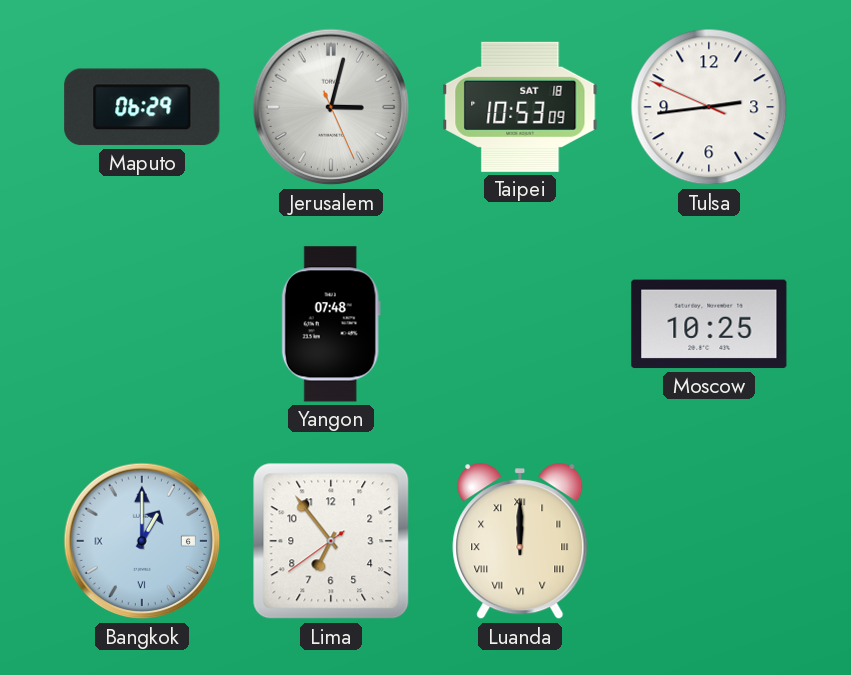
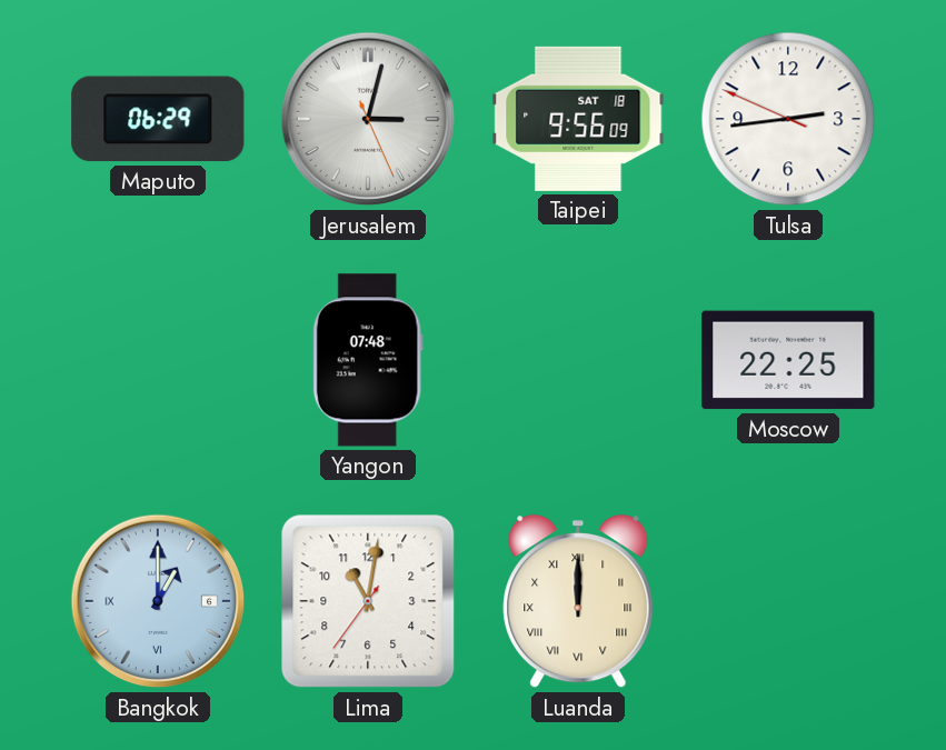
Taipei: 10:53 -> 9:56 (578, 119)
Moscow: 10:25 -> 22:25 (788, 360)
Lima: 6:53 -> 11:01 (368, 601)
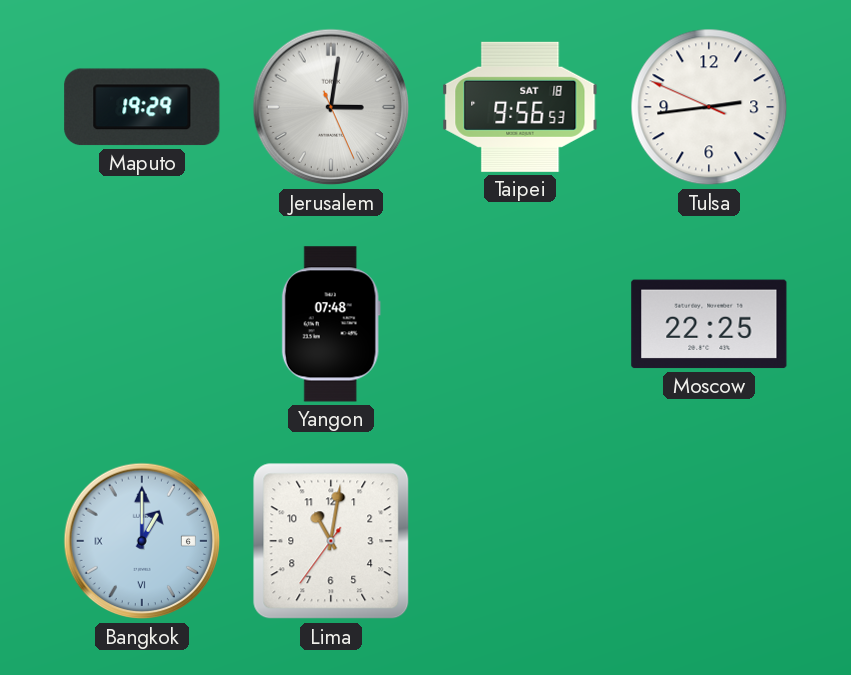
Maputo: 06:29 -> 19:29 (142, 107)
Jerusalem: 3:02 -> 3:01 (331, 107)
Taipei: 9:56:09 -> 9:56:53 (520, 107)
Luanda: 12:00 -> none (578, 602)
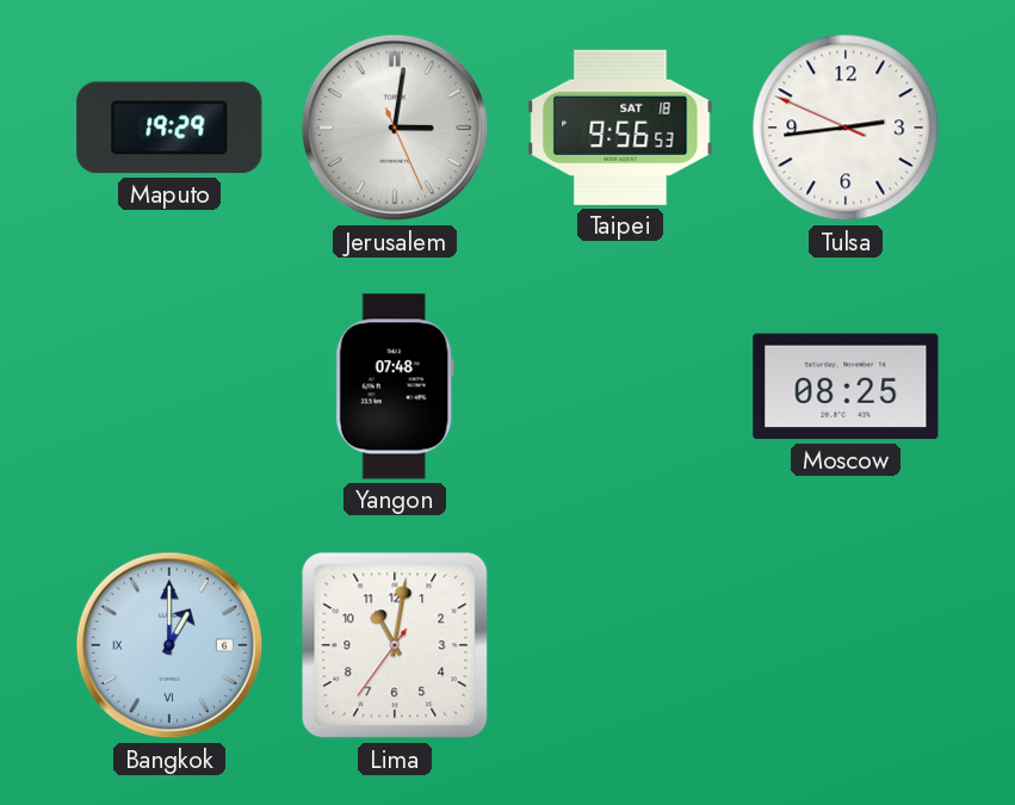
Moscow: 22:25 -> 08:25 (846, 386)
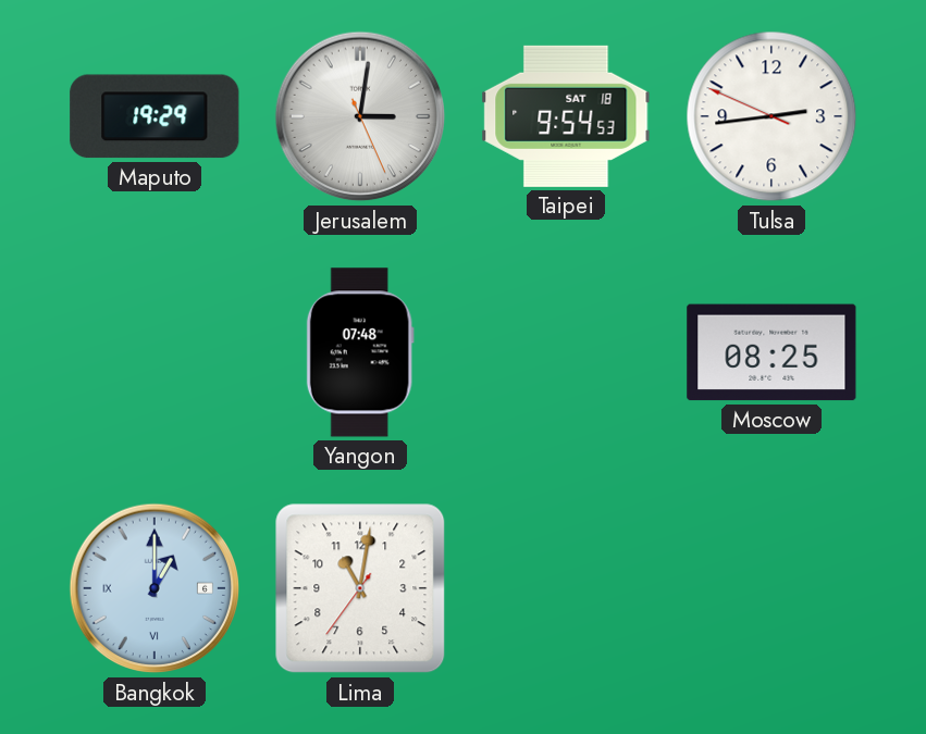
Taipei: 9:56 -> 9:54 (566, 116)
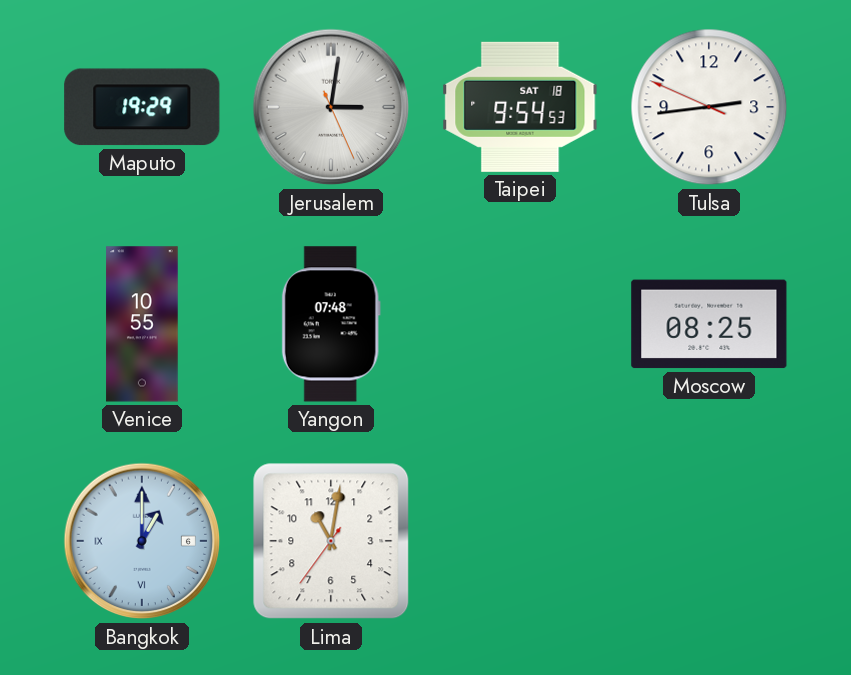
Venice: none -> 10:55 (142, 324)
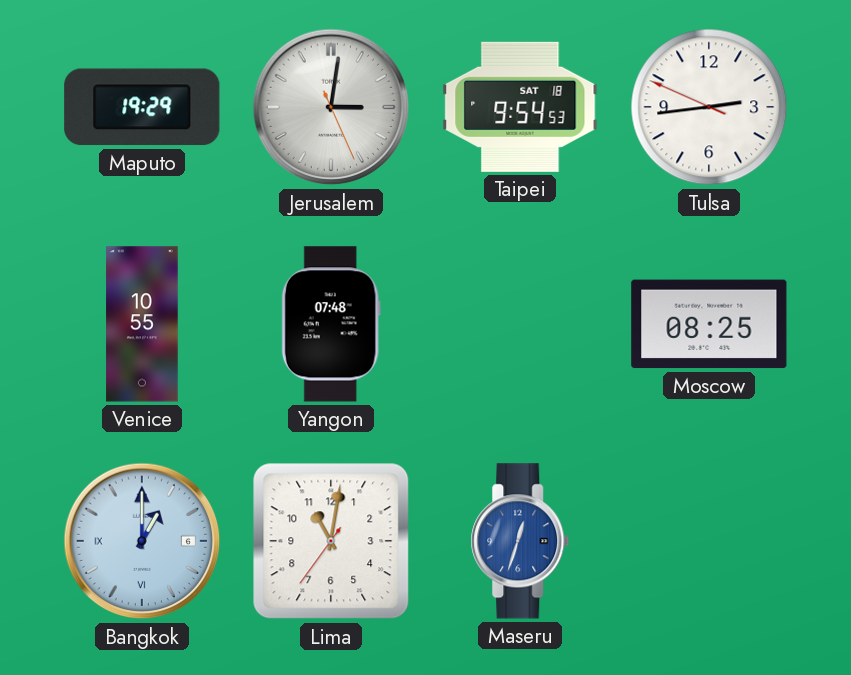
Maseru: none -> 12:33 (520, 541)
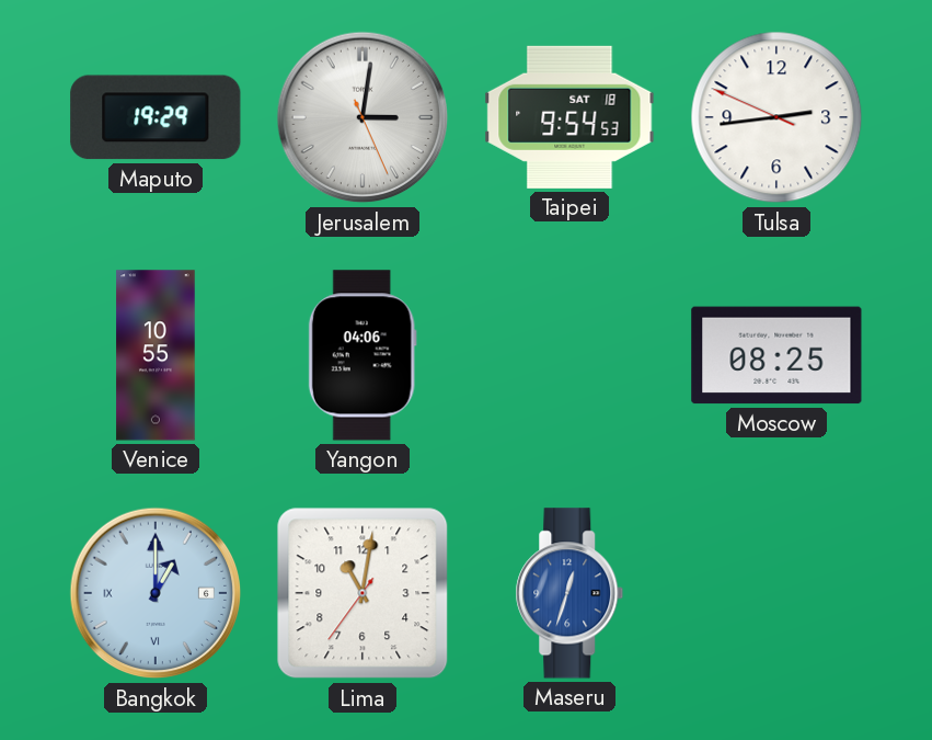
Yangon: 07:48 -> 04:06 (363, 355)
